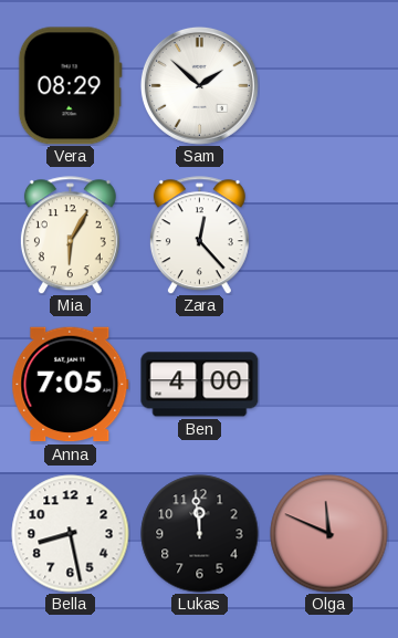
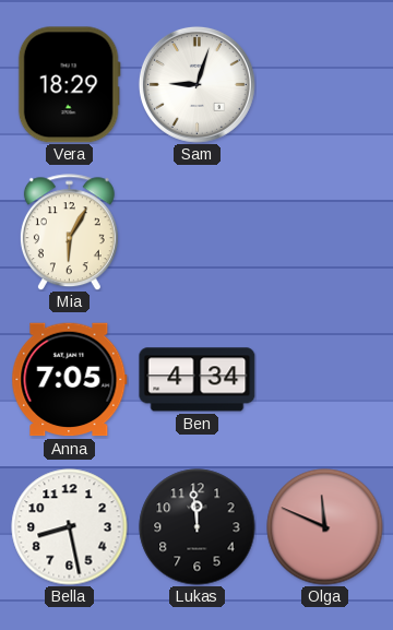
Vera: 08:29 -> 18:29 (69, 85)
Sam: 1:52 -> 9:03 (196, 84)
Zara: 12:23 -> none (199, 236)
Ben: 4:00 -> 4:34 (198, 380)
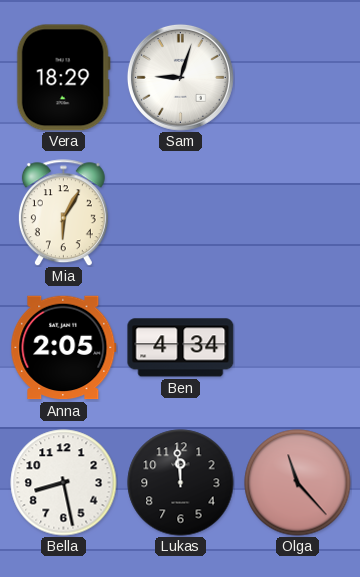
Anna: 7:05 -> 2:05 (64, 348)
Olga: 11:49 -> 11:23 (298, 483)
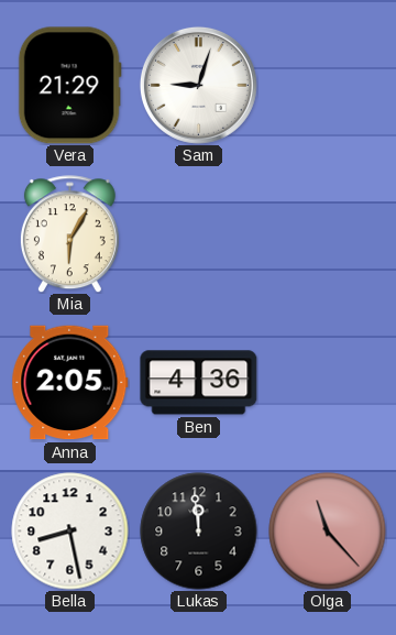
Vera: 18:29 -> 21:29 (69, 86)
Ben: 4:34 -> 4:36 (199, 383)
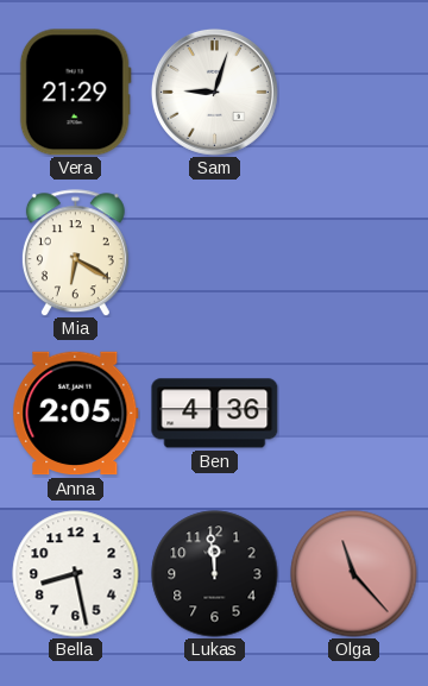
Mia: 6:05 -> 6:20 (75, 253)
